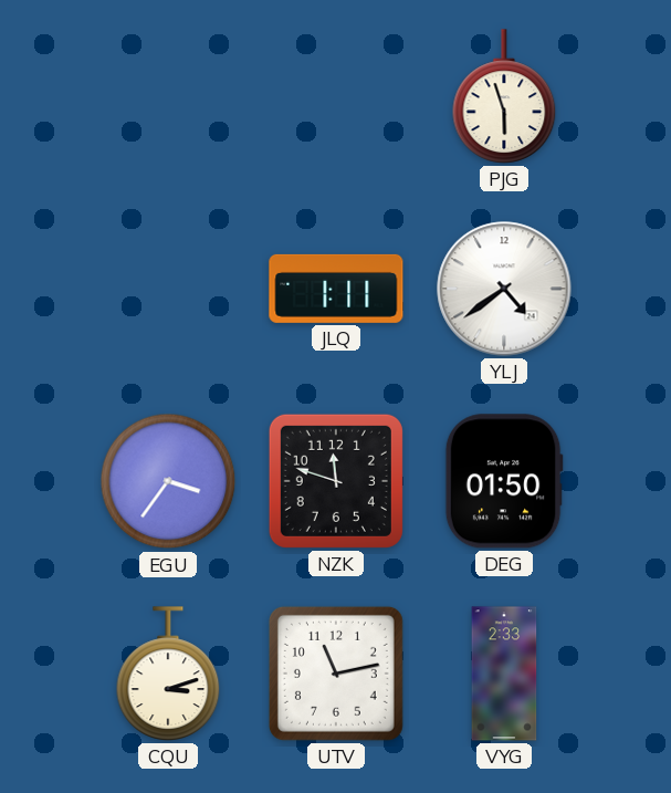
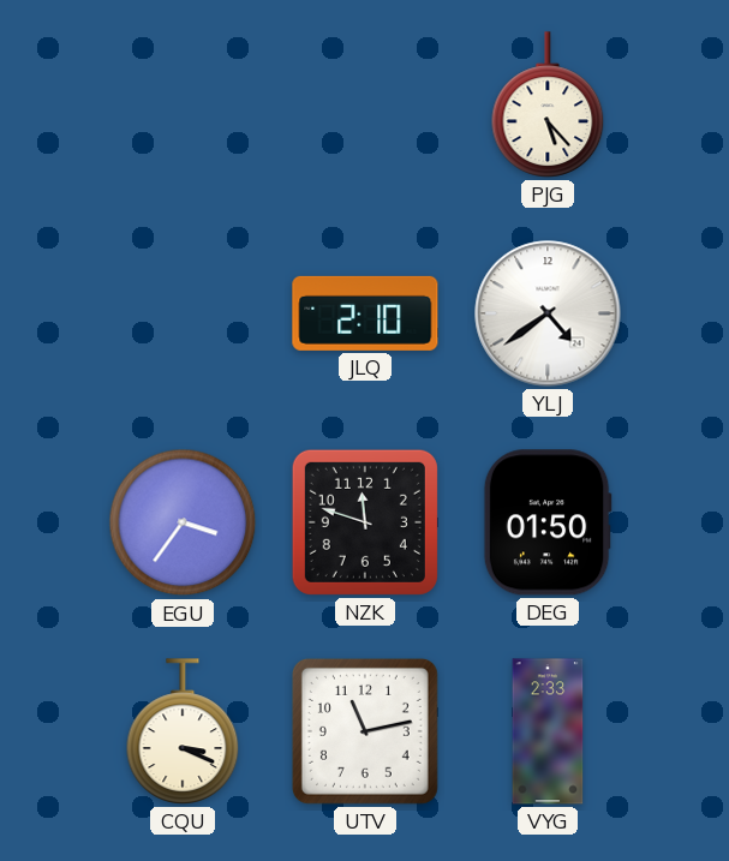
PJG: 5:57 -> 5:23 (548, 104)
JLQ: 1:11 -> 2:10 (365, 313)
CQU: 3:12 -> 3:19 (183, 731)
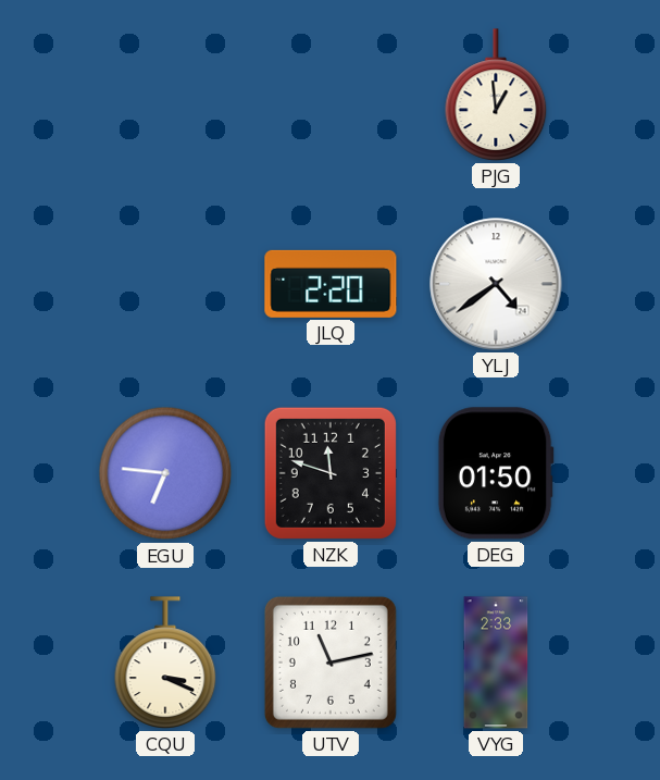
PJG: 5:23 -> 12:59 (496, 95)
JLQ: 2:10 -> 2:20 (331, 284)
EGU: 3:36 -> 6:46 (165, 473)
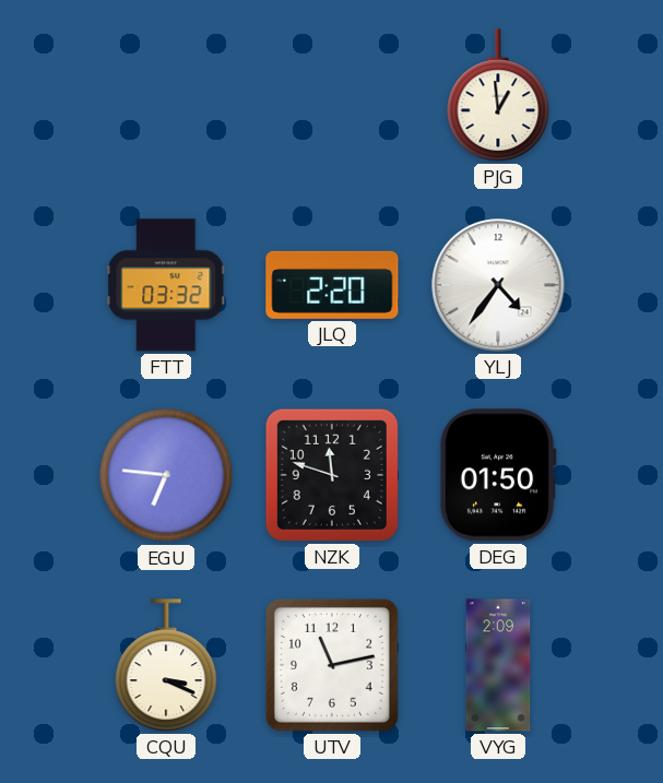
FTT: none -> 03:32 (166, 285)
YLJ: 4:39 -> 4:36 (498, 285)
VYG: 2:33 -> 2:09 (498, 665)
